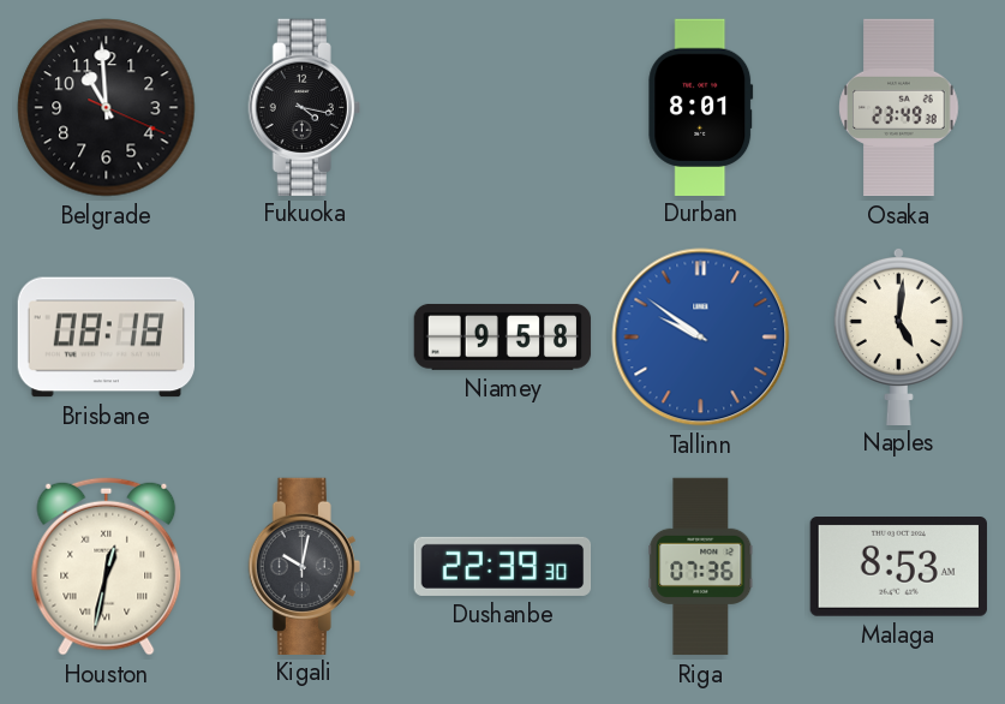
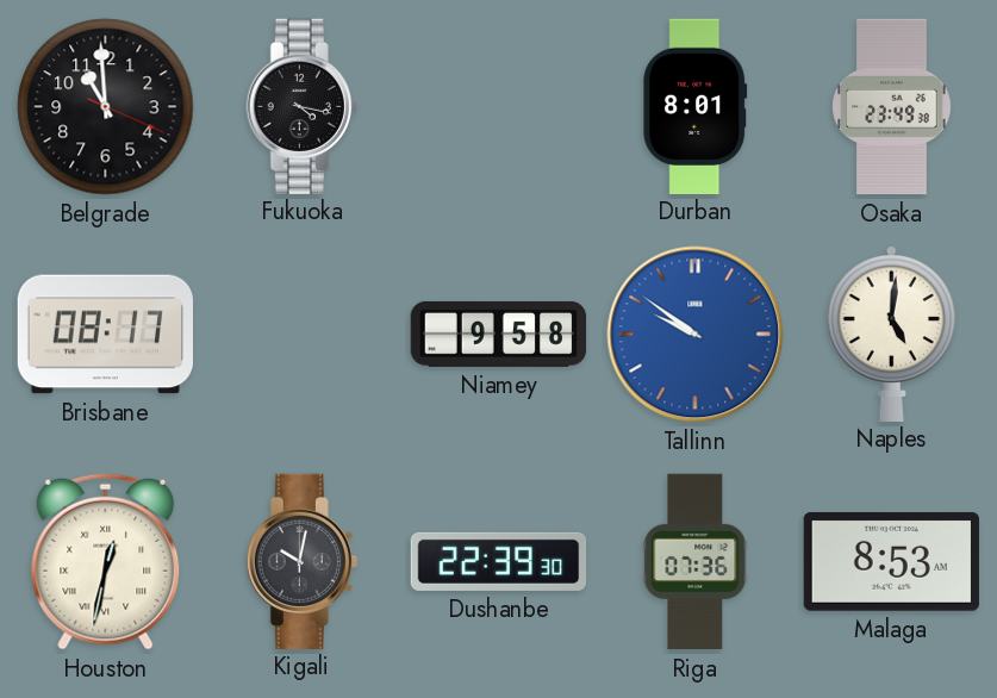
Brisbane: 08:18 -> 08:17 (105, 335)
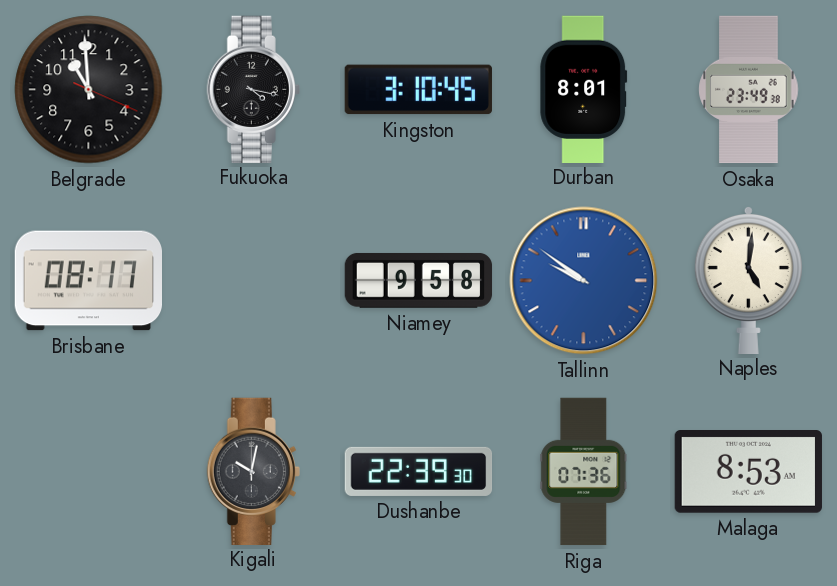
Kingston: none -> 3:10 (418, 90)
Houston: 12:32 -> none (106, 561)
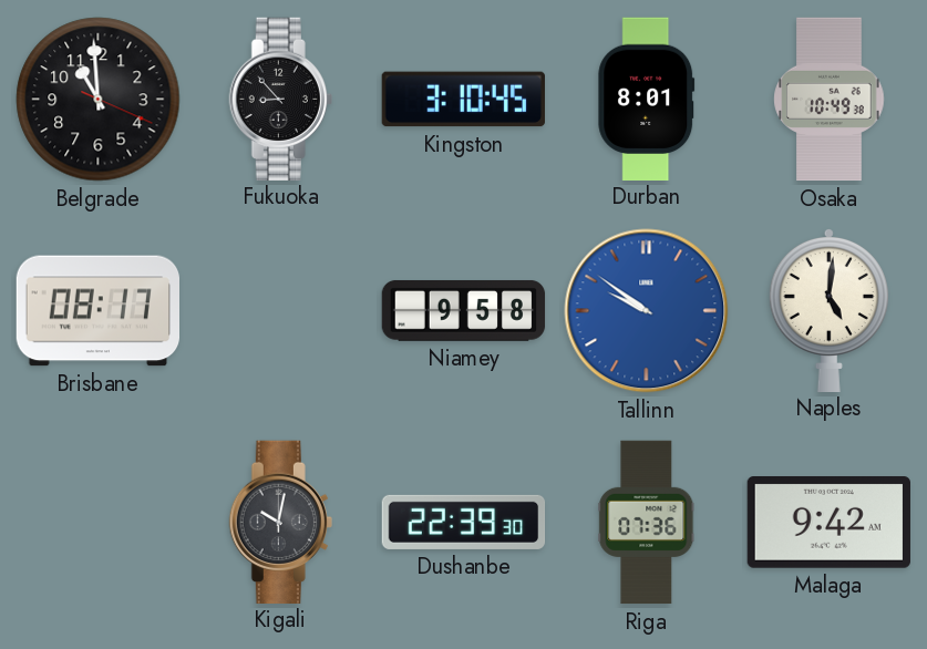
Fukuoka: 4:17 -> 8:53 (280, 99)
Osaka: 23:49 -> 10:49 (830, 100)
Malaga: 8:53 -> 9:42 (828, 523)
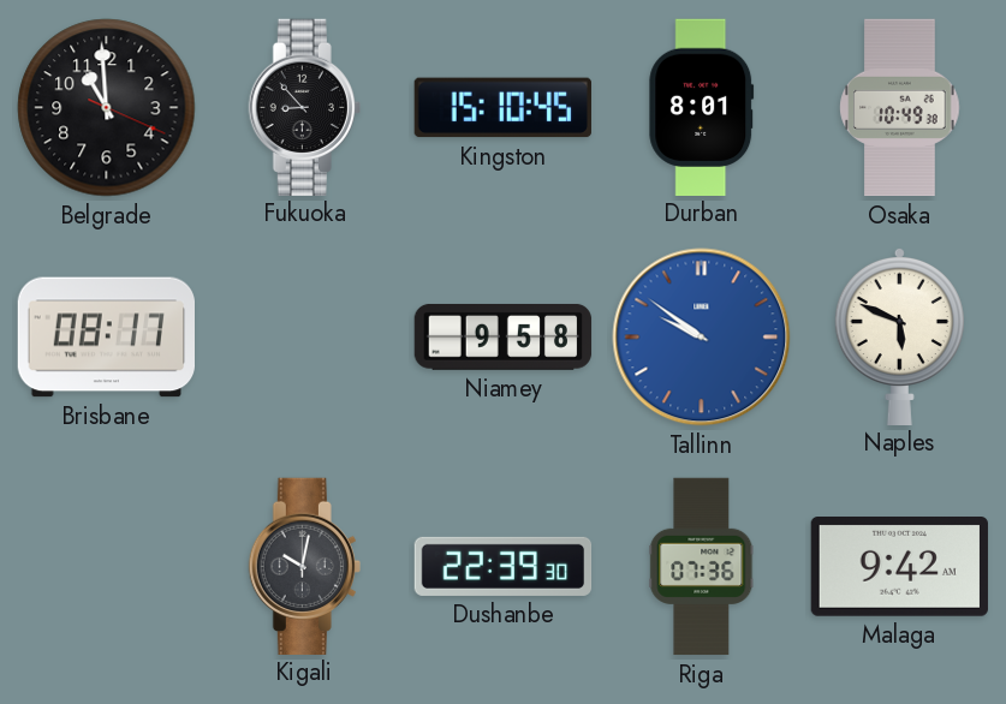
Kingston: 3:10 -> 15:10 (502, 108)
Naples: 5:01 -> 5:49 (899, 335)
